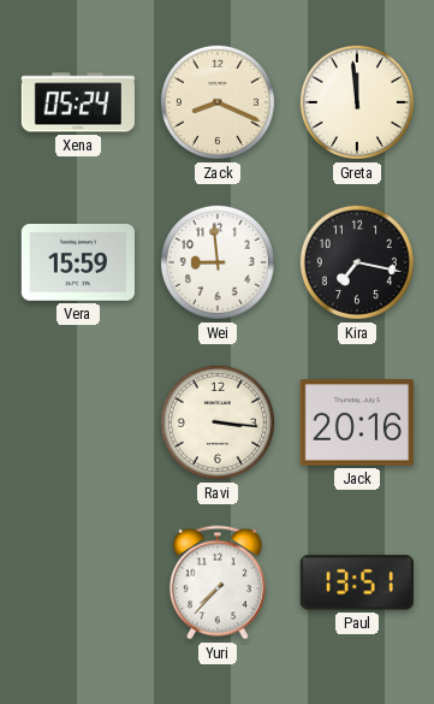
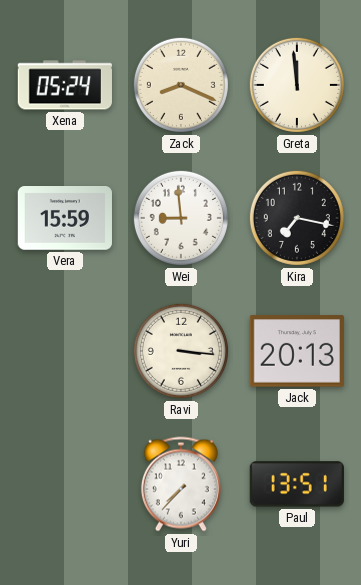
Jack: 20:16 -> 20:13 (297, 351)
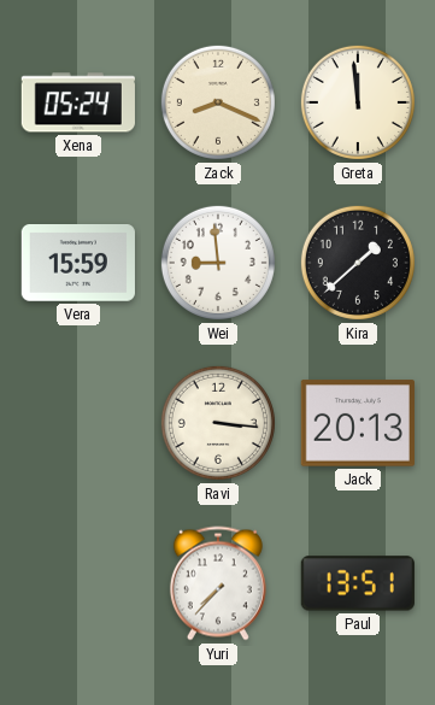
Kira: 7:17 -> 1:38 (358, 263)
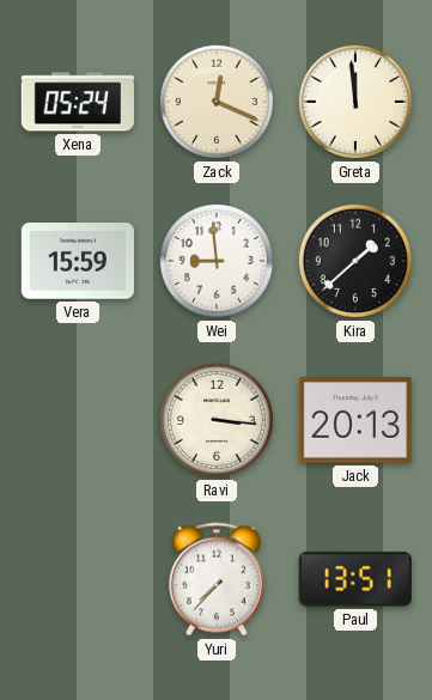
Zack: 8:19 -> 12:19 (217, 102)
